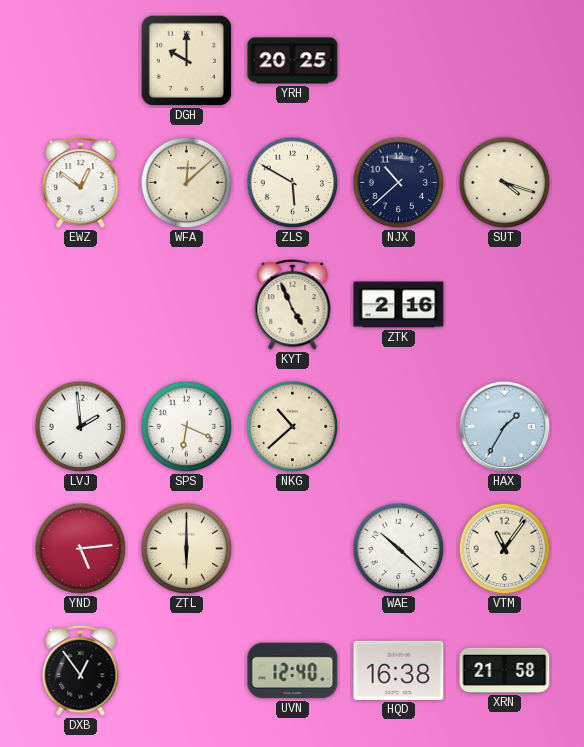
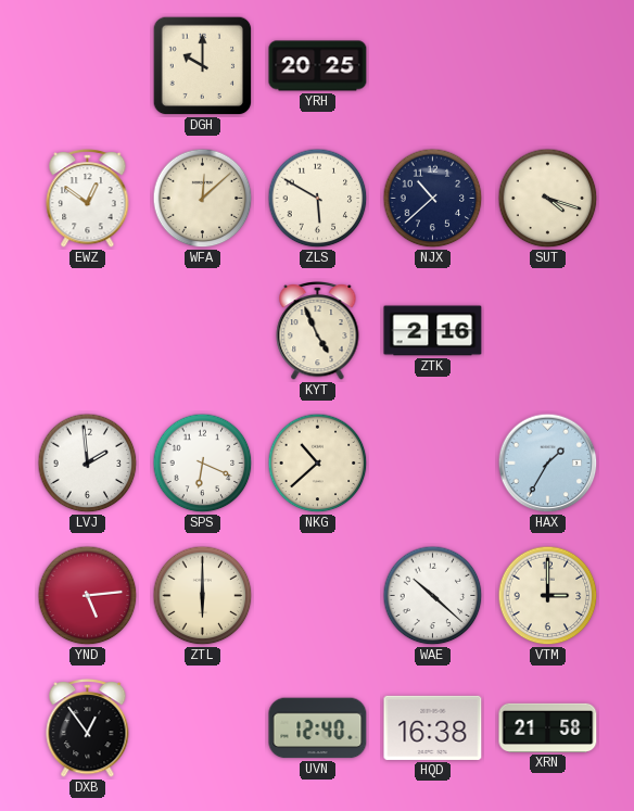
VTM: 11:06 -> 3:00 (548, 596)
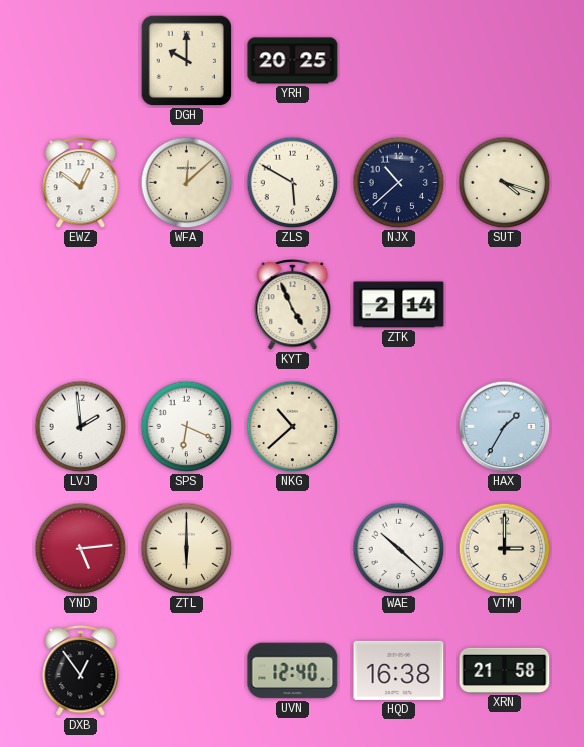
ZTK: 2:16 -> 2:14 (399, 305)
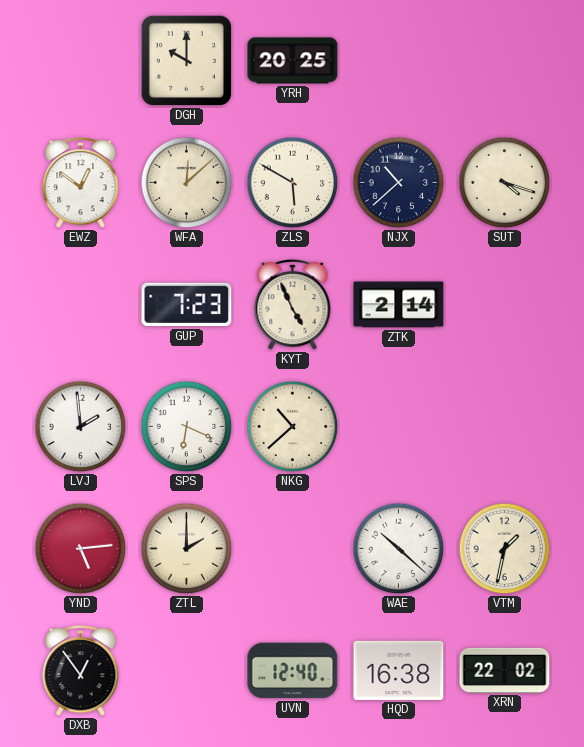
GUP: none -> 7:23 (187, 305)
HAX: 1:35 -> none (505, 427)
ZTL: 6:00 -> 2:00 (187, 549)
VTM: 3:00 -> 1:32 (505, 549)
XRN: 21:58 -> 22:02 (505, 670)
